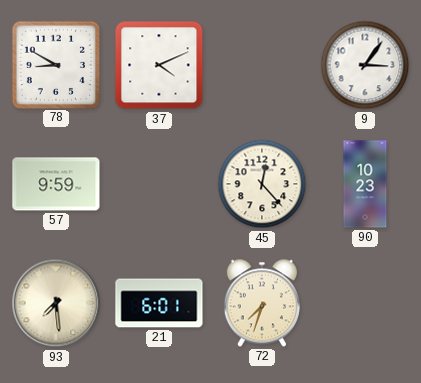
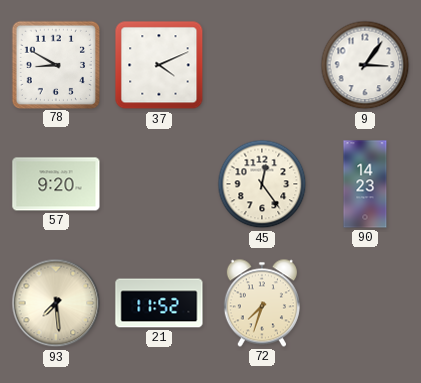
57: 9:59 -> 9:20 (56, 184)
45: 12:23 -> 12:24 (262, 184)
90: 10:23 -> 14:23 (365, 184)
21: 6:01 -> 11:52 (159, 303)
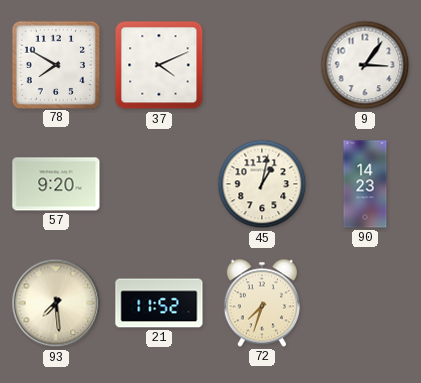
78: 8:50 -> 7:50 (55, 64)
45: 12:24 -> 1:02 (262, 184)
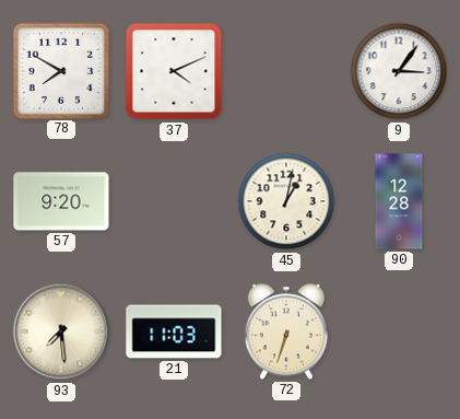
90: 14:23 -> 12:28 (399, 201)
21: 11:52 -> 11:03 (174, 331)
72: 7:33 -> 6:33 (286, 331)
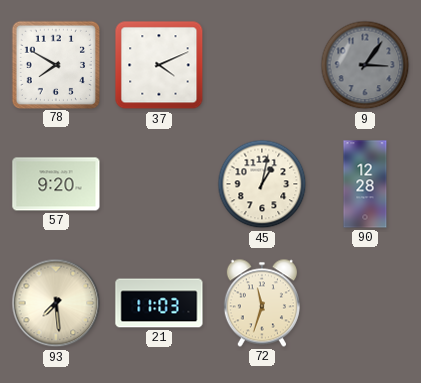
9 dial: white -> grey (365, 65)
72: 6:33 -> 11:33 (262, 303)
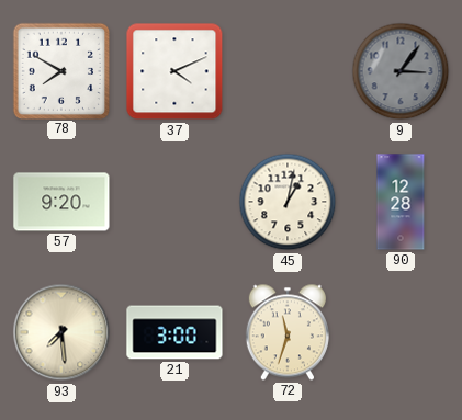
21: 11:03 -> 3:00 (174, 332)
